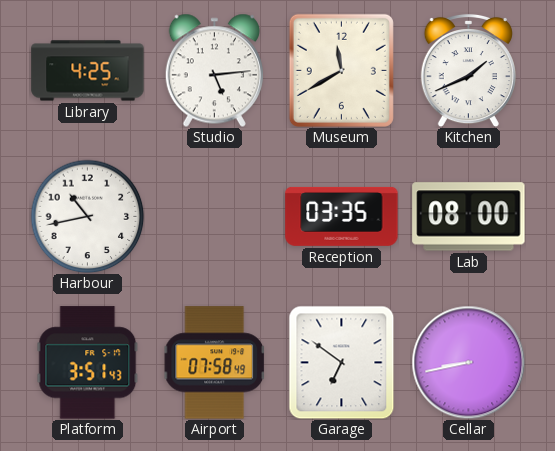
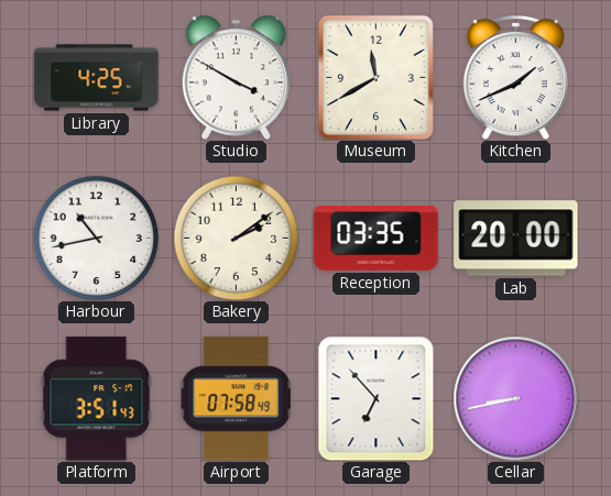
Studio: 5:14 -> 3:50 (236, 77)
Bakery: none -> 2:09 (236, 238)
Lab: 08:00 -> 20:00 (516, 239)
Garage: 6:51 -> 6:53 (377, 398)
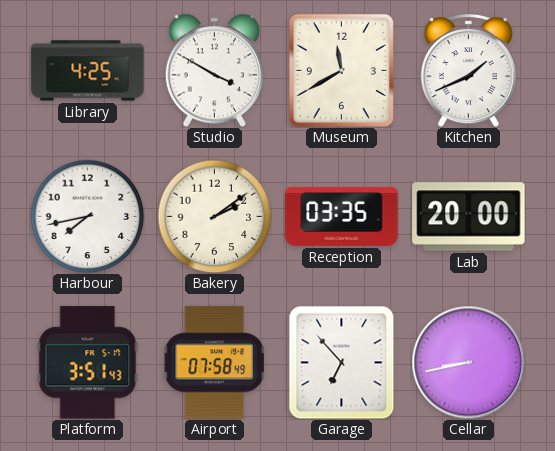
Harbour: 10:43 -> 7:43 (87, 216)
